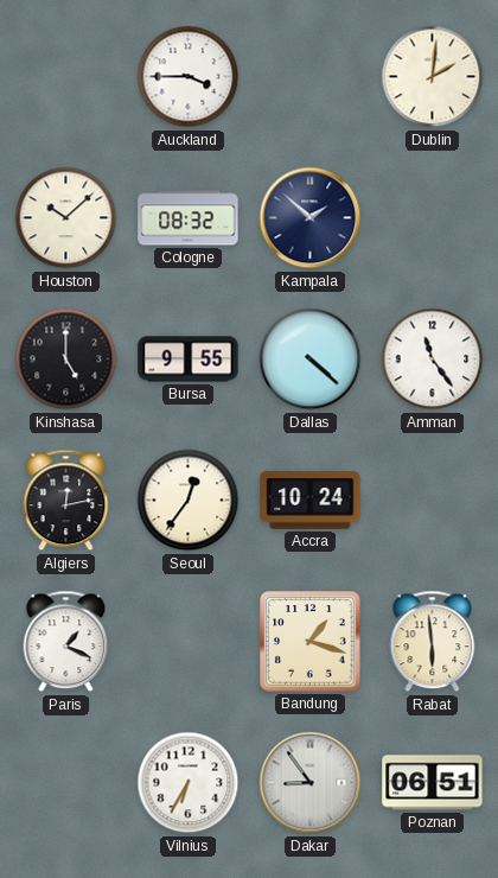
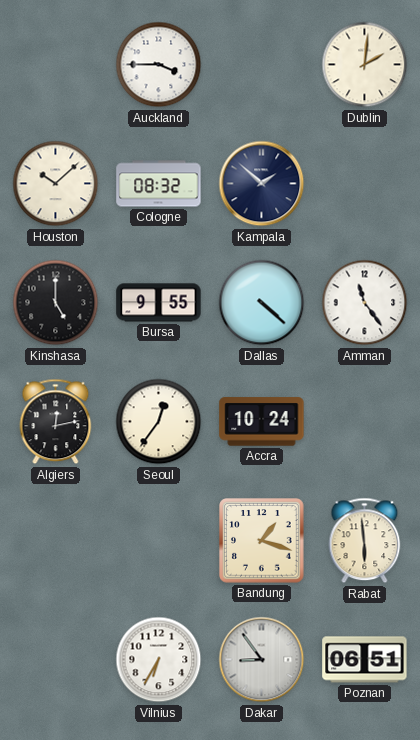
Paris: 1:19 -> none (66, 642)
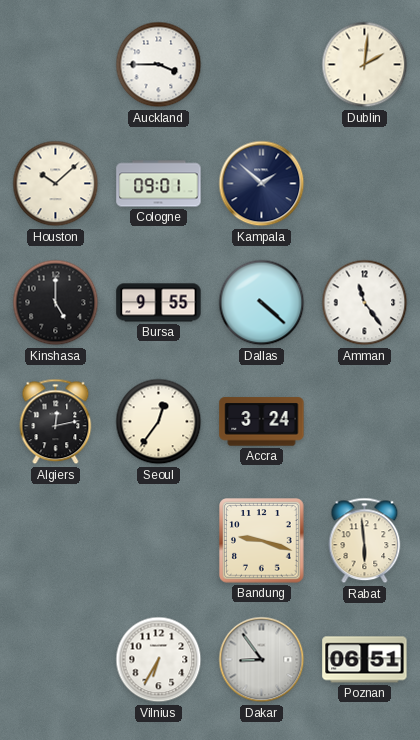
Cologne: 08:32 -> 09:01 (159, 184)
Accra: 10:24 -> 3:24 (262, 422)
Bandung: 1:18 -> 9:18 (262, 541)
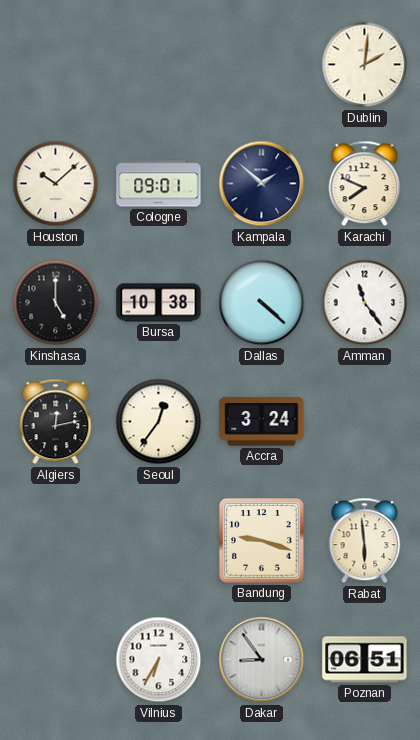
Auckland: 3:45 -> none (159, 65)
Karachi: none -> 7:49 (365, 184)
Bursa: 9:55 -> 10:38 (159, 303)
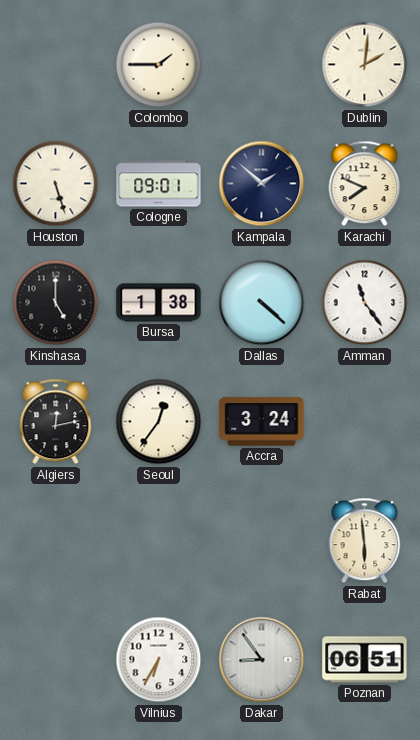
Colombo: none -> 1:45 (159, 65)
Houston: 10:08 -> 5:27 (56, 184)
Bursa: 10:38 -> 1:38 (159, 303)
Bandung: 9:18 -> none (262, 541)
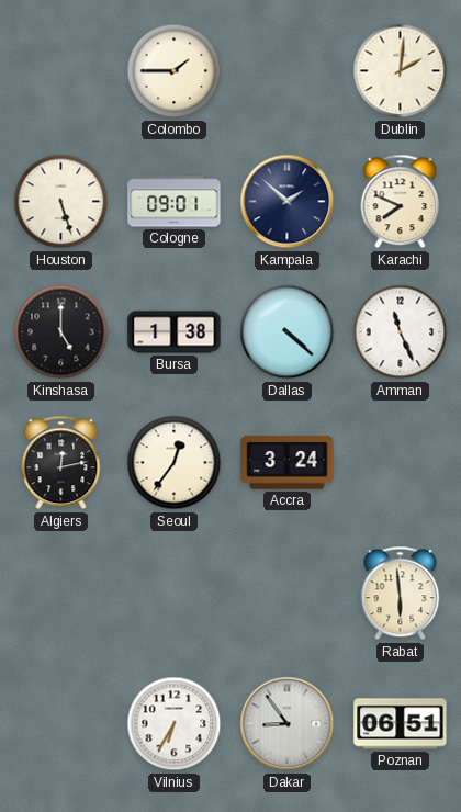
Amman: 11:24 -> 11:26 (401, 332)
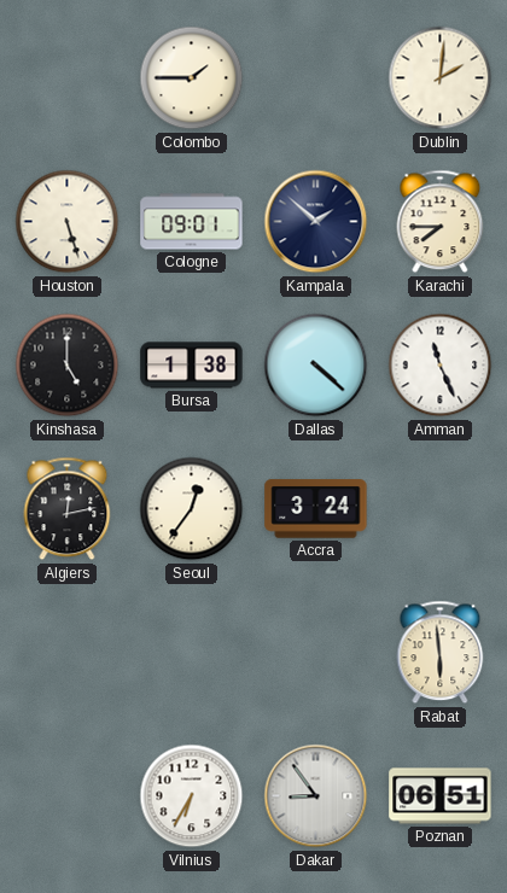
Karachi: 7:49 -> 7:45 (441, 222)
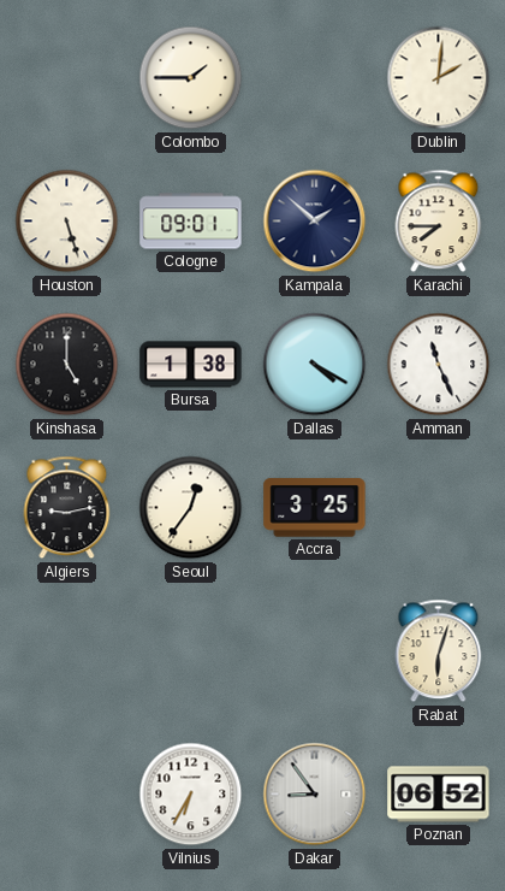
Dallas: 4:22 -> 4:20 (315, 365)
Algiers: 12:13 -> 9:13 (67, 508)
Accra: 3:24 -> 3:25 (315, 508)
Rabat: 5:59 -> 6:03 (439, 651)
Poznan: 06:51 -> 06:52 (439, 795)
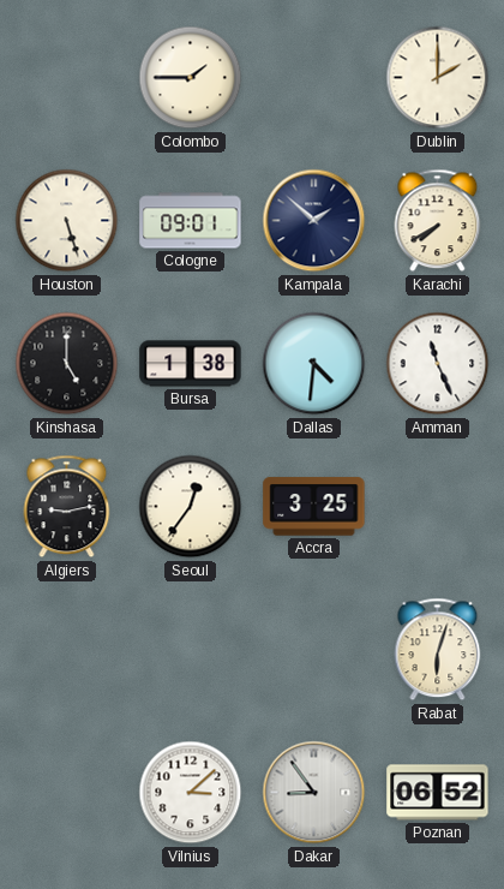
Dublin: 2:01 -> 2:00 (438, 78)
Karachi: 7:45 -> 7:40 (438, 221)
Dallas: 4:20 -> 4:31 (314, 364)
Vilnius: 6:35 -> 3:08 (191, 793)
